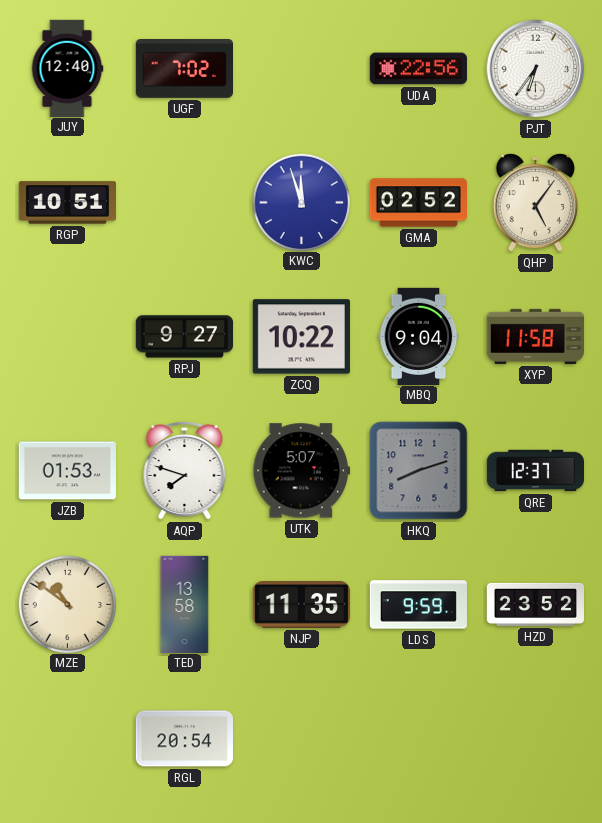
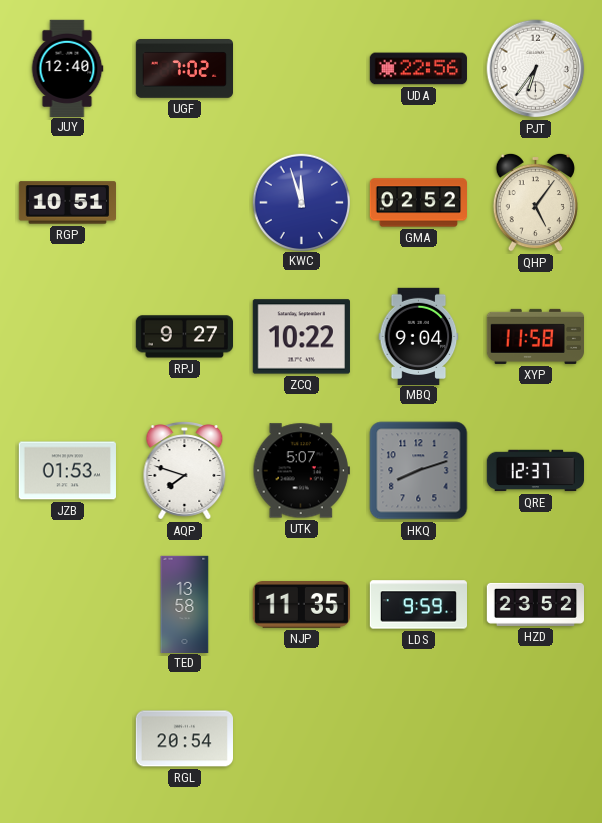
MZE: 10:51 -> none (67, 604)
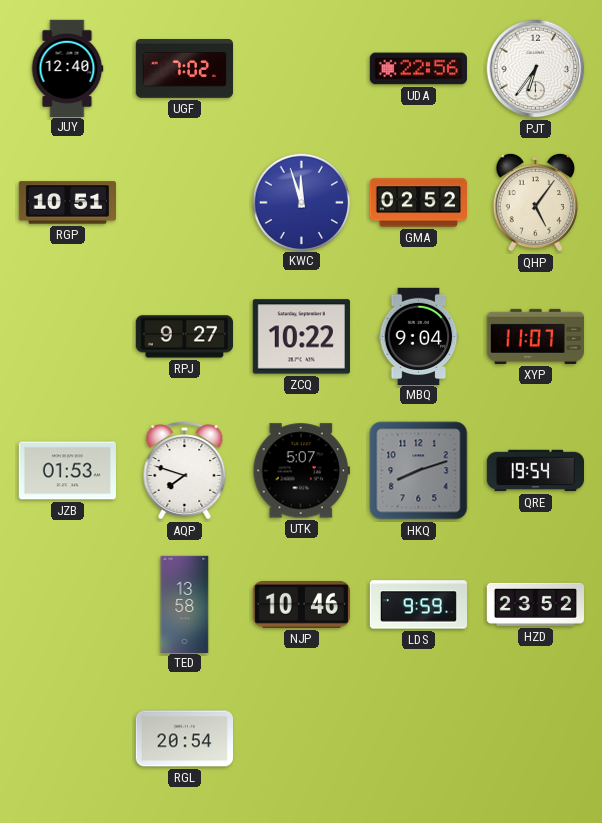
XYP: 11:58 -> 11:07 (535, 336)
QRE: 12:37 -> 19:54 (535, 471)
NJP: 11:35 -> 10:46 (301, 605)
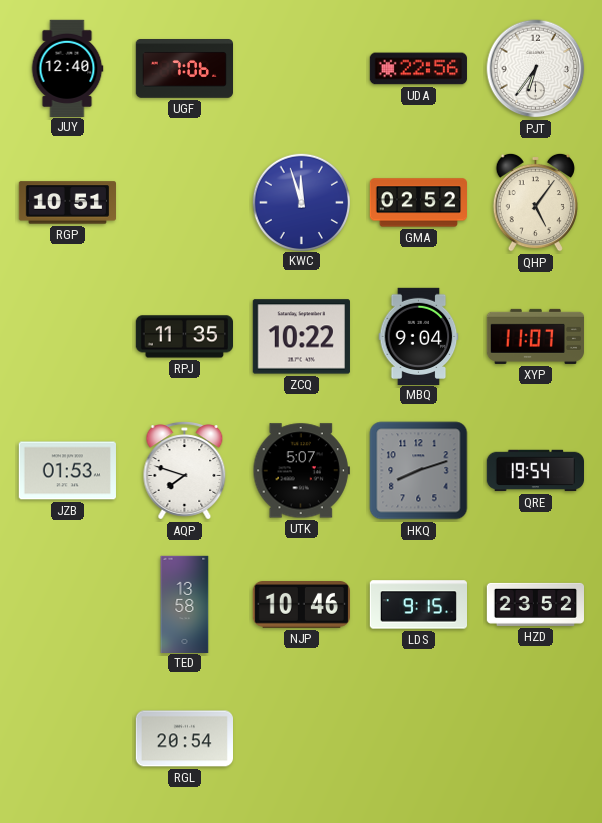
UGF: 7:02 -> 7:06 (184, 69)
RPJ: 9:27 -> 11:35 (184, 337)
LDS: 9:59 -> 9:15 (418, 605)
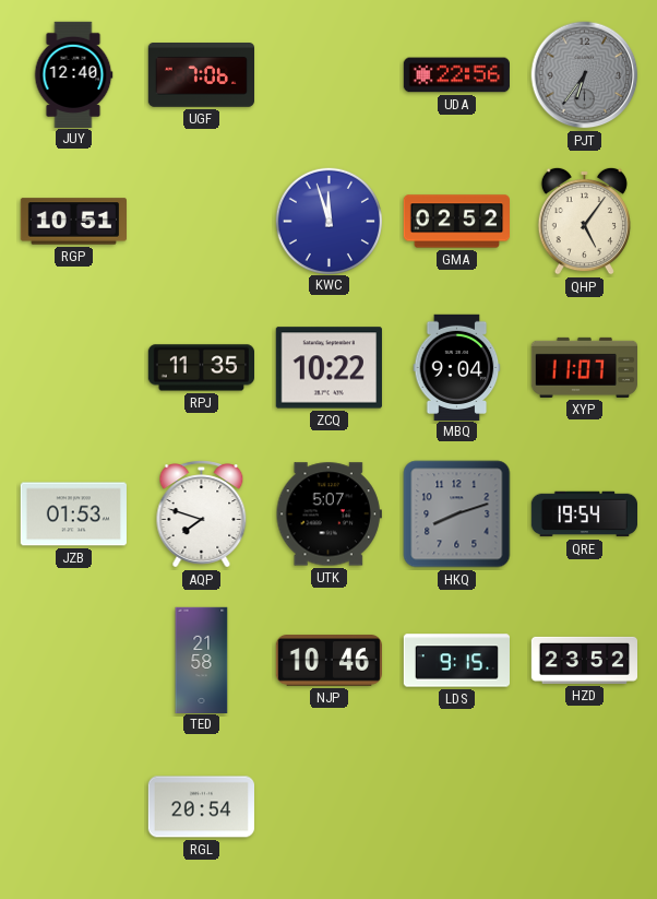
PJT dial: white -> grey (585, 75)
TED: 13:58 -> 21:58 (202, 660)
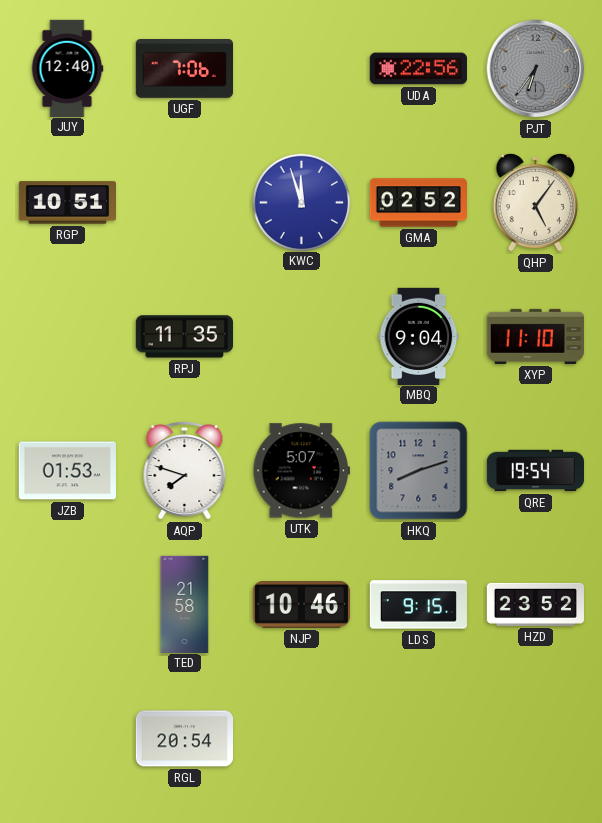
ZCQ: 10:22 -> none (329, 368)
XYP: 11:07 -> 11:10 (535, 336)
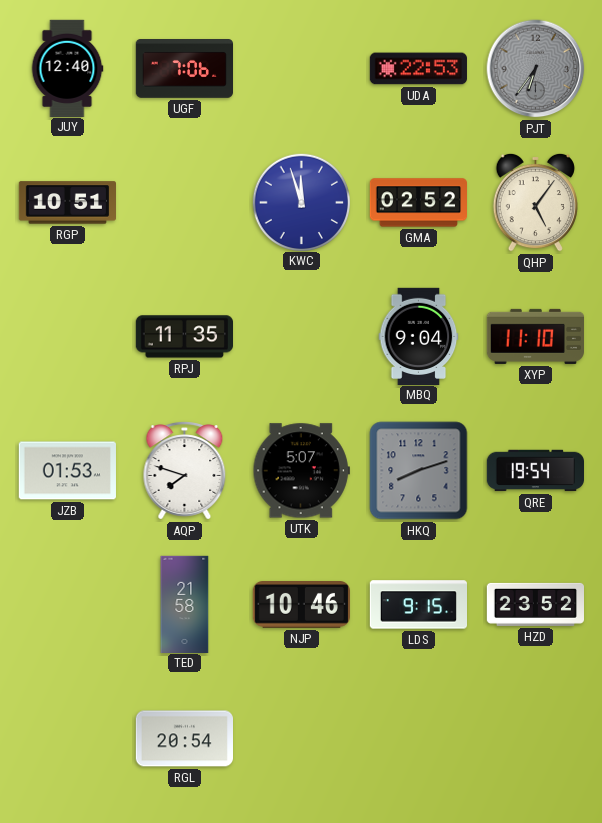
UDA: 22:56 -> 22:53 (418, 69)
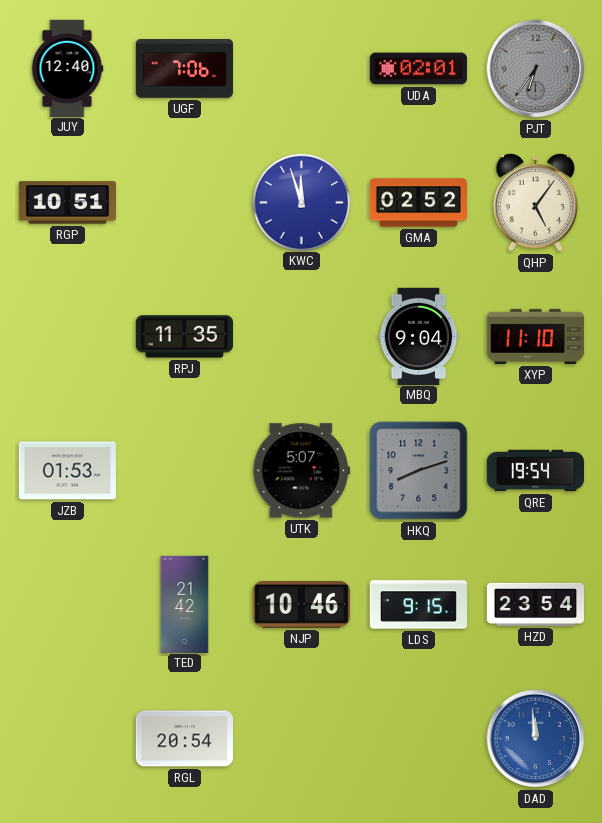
UDA: 22:53 -> 02:01 (418, 69)
AQP: 7:48 -> none (185, 471)
TED: 21:58 -> 21:42 (185, 604)
HZD: 23:52 -> 23:54 (535, 604)
DAD: none -> 11:59 (536, 739)
